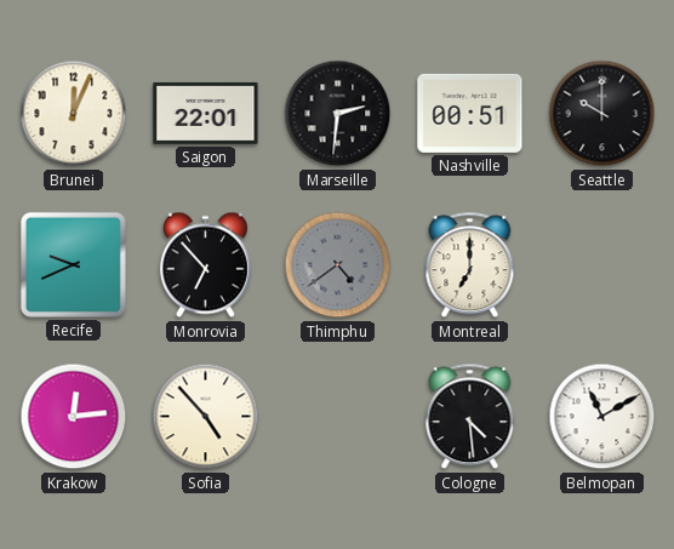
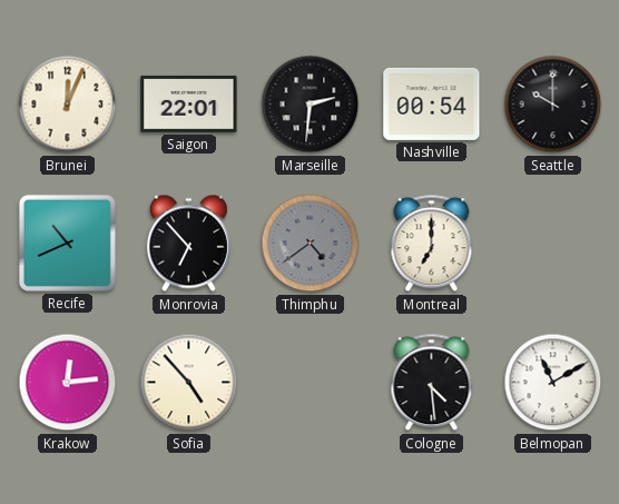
Nashville: 00:51 -> 00:54 (432, 103)
Recife: 9:41 -> 10:41 (67, 243)
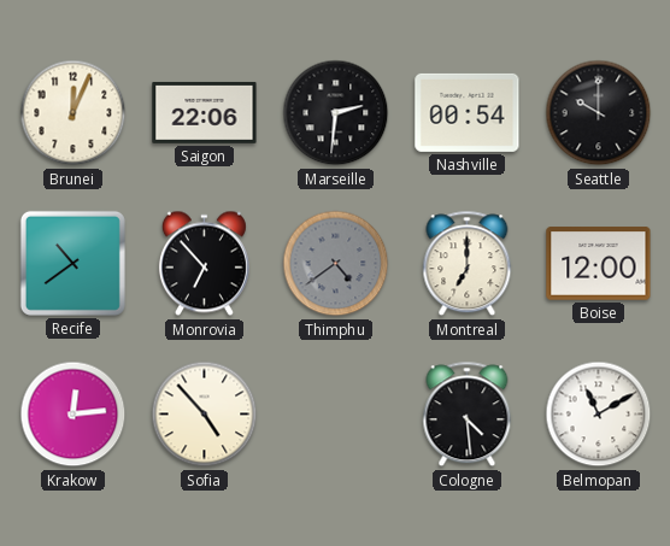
Saigon: 22:01 -> 22:06 (205, 112)
Recife: 10:41 -> 10:39 (72, 263)
Boise: none -> 12:00 (599, 264)
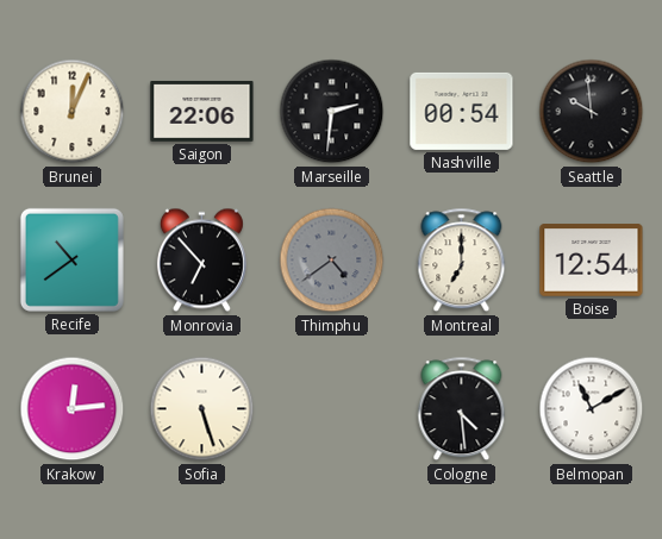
Seattle: 10:00 -> 9:59 (592, 112)
Boise: 12:00 -> 12:54 (592, 261)
Sofia: 4:53 -> 5:27 (202, 409)
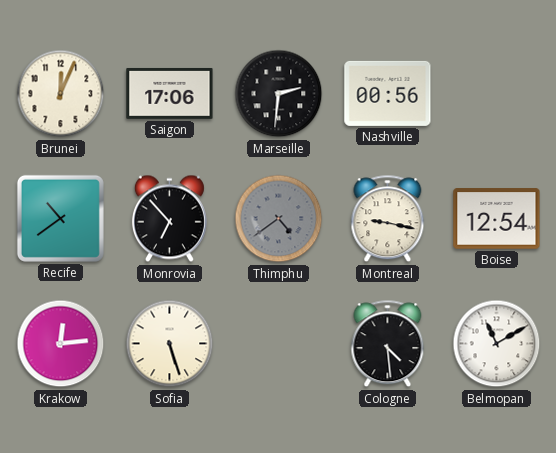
Saigon: 22:06 -> 17:06 (170, 93)
Nashville: 00:54 -> 00:56 (388, 93)
Seattle: 9:59 -> none (592, 112)
Montreal: 7:00 -> 9:17 (388, 219)
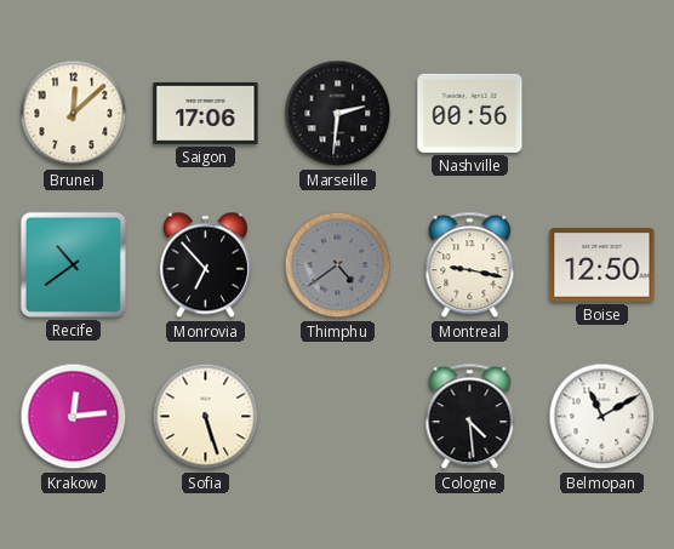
Brunei: 12:04 -> 12:08 (74, 114)
Boise: 12:54 -> 12:50 (602, 265)
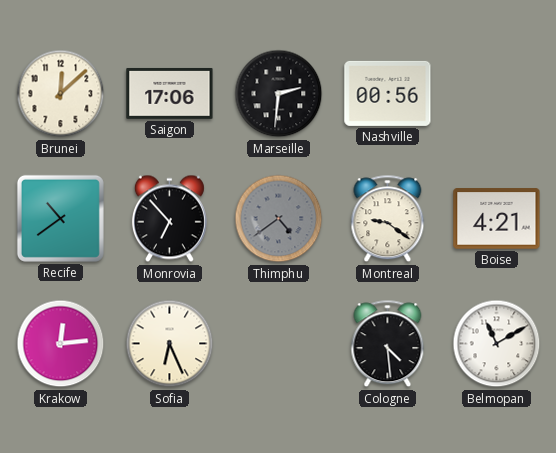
Montreal: 9:17 -> 9:21 (388, 219)
Boise: 12:50 -> 4:21 (497, 219)
Sofia: 5:27 -> 6:26 (170, 344)
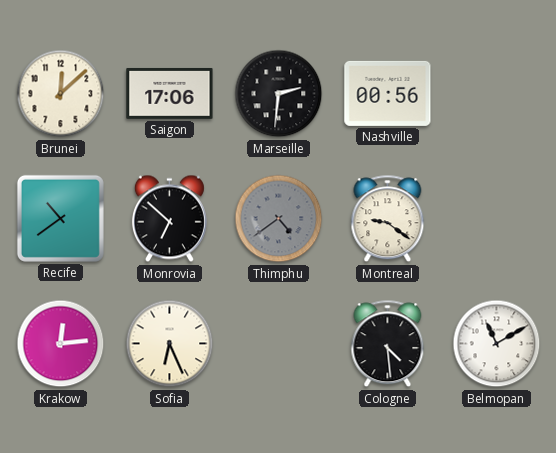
Monrovia: 6:53 -> 6:52 (169, 219)
Boise: 4:21 -> none (497, 219)
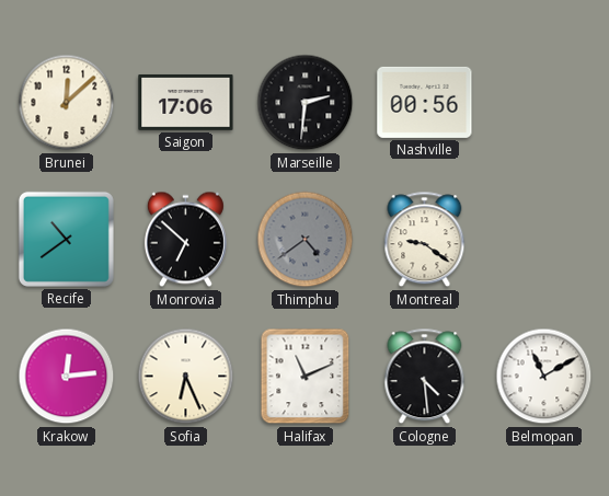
Halifax: none -> 11:11 (306, 377)
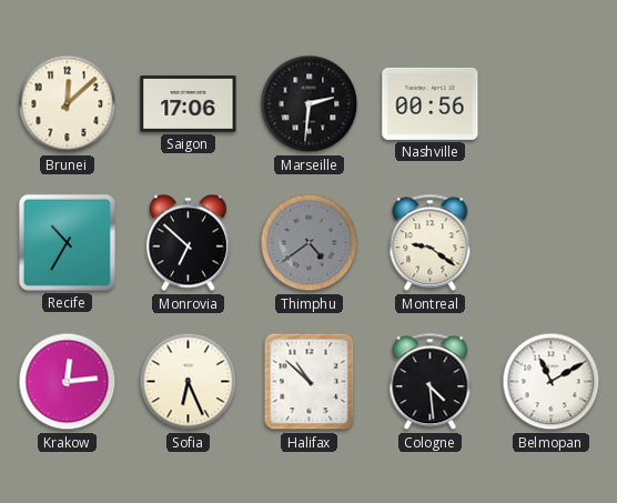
Recife: 10:39 -> 10:35 (67, 242)
Halifax: 11:11 -> 10:52 (310, 382)
